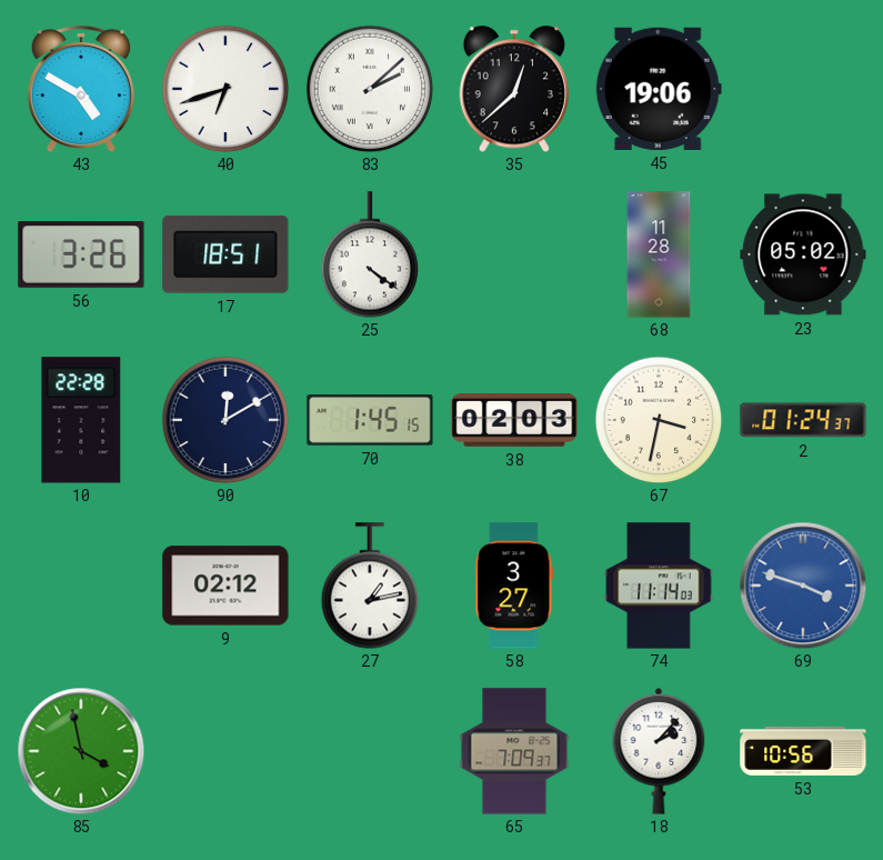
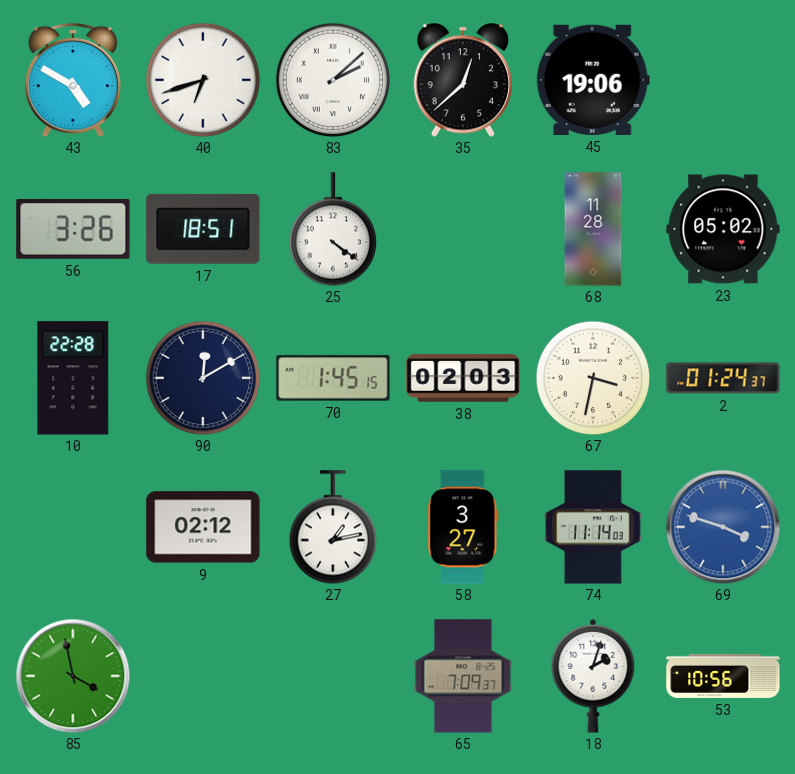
18: 2:07 -> 2:03 (593, 676)
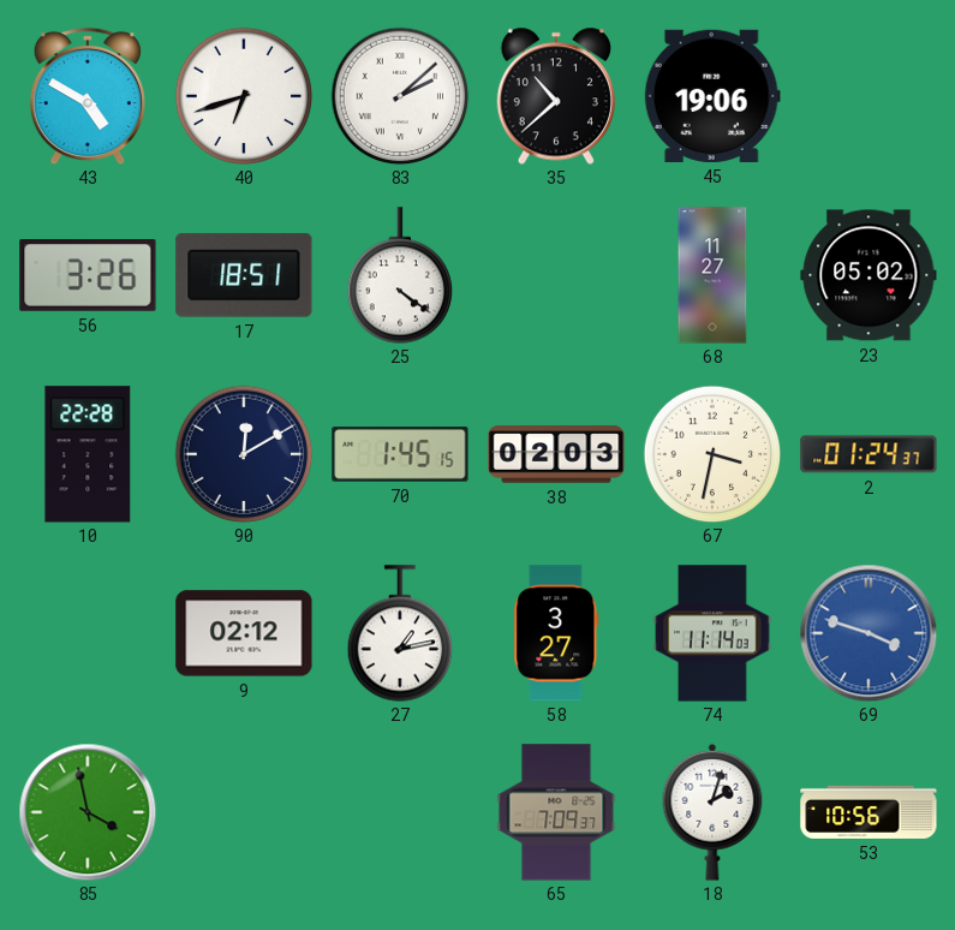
35: 12:38 -> 10:38 (556, 96)
68: 11:28 -> 11:27 (712, 275)
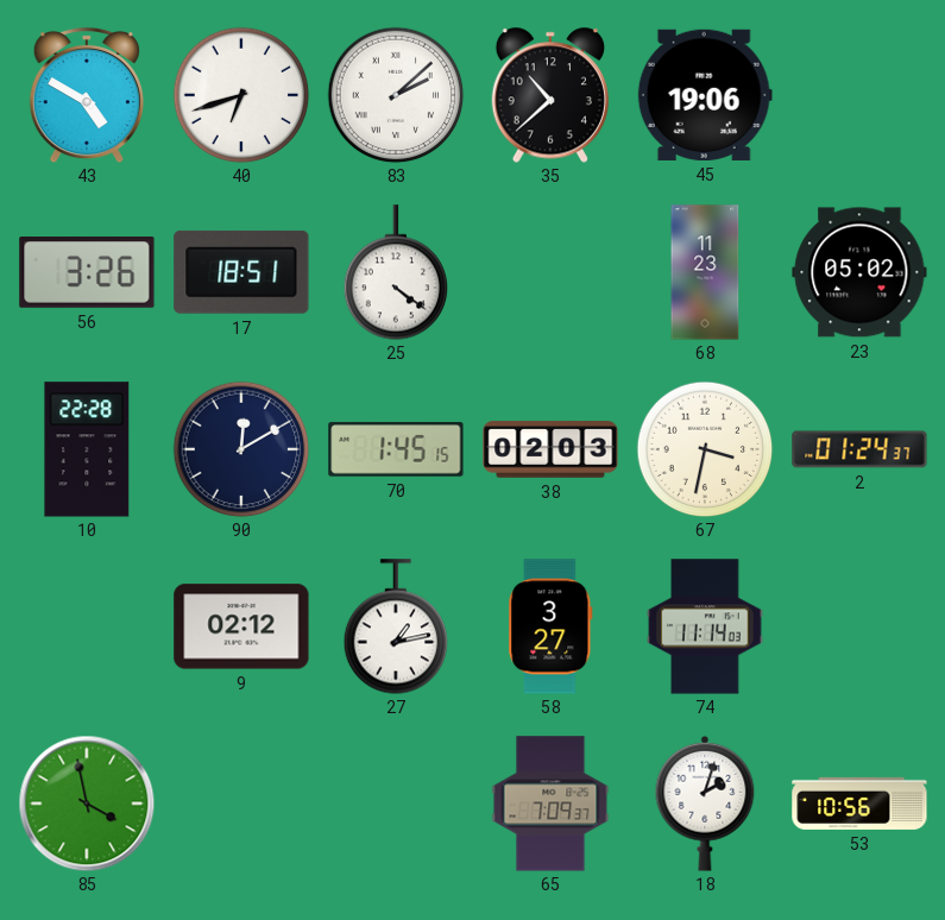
68: 11:27 -> 11:23 (705, 272)
69: 3:48 -> none (869, 633)
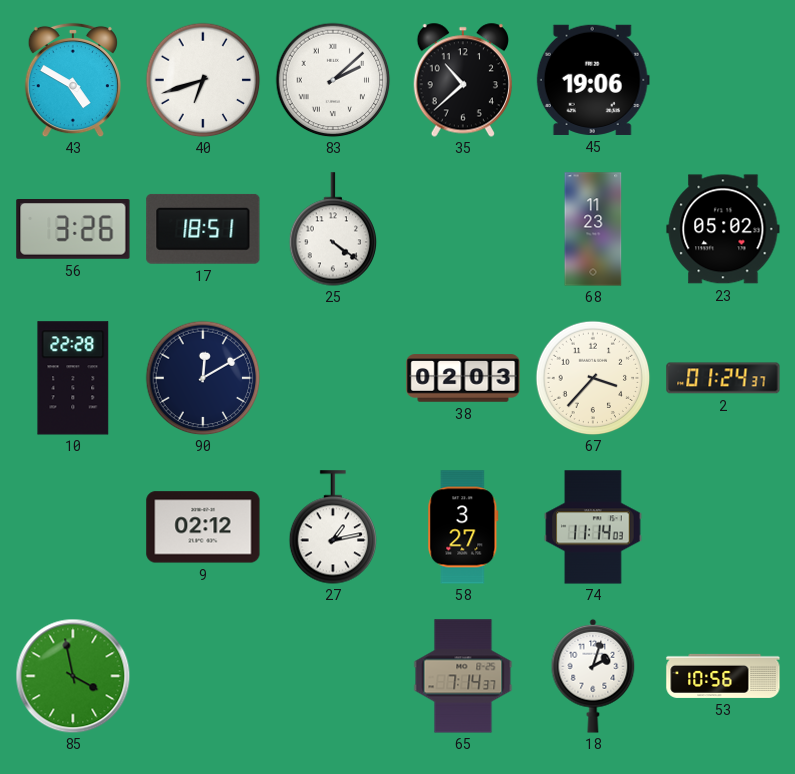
70: 1:45 -> none (396, 449)
67: 3:32 -> 3:37 (593, 378)
65: 7:09 -> 7:14 (463, 676)
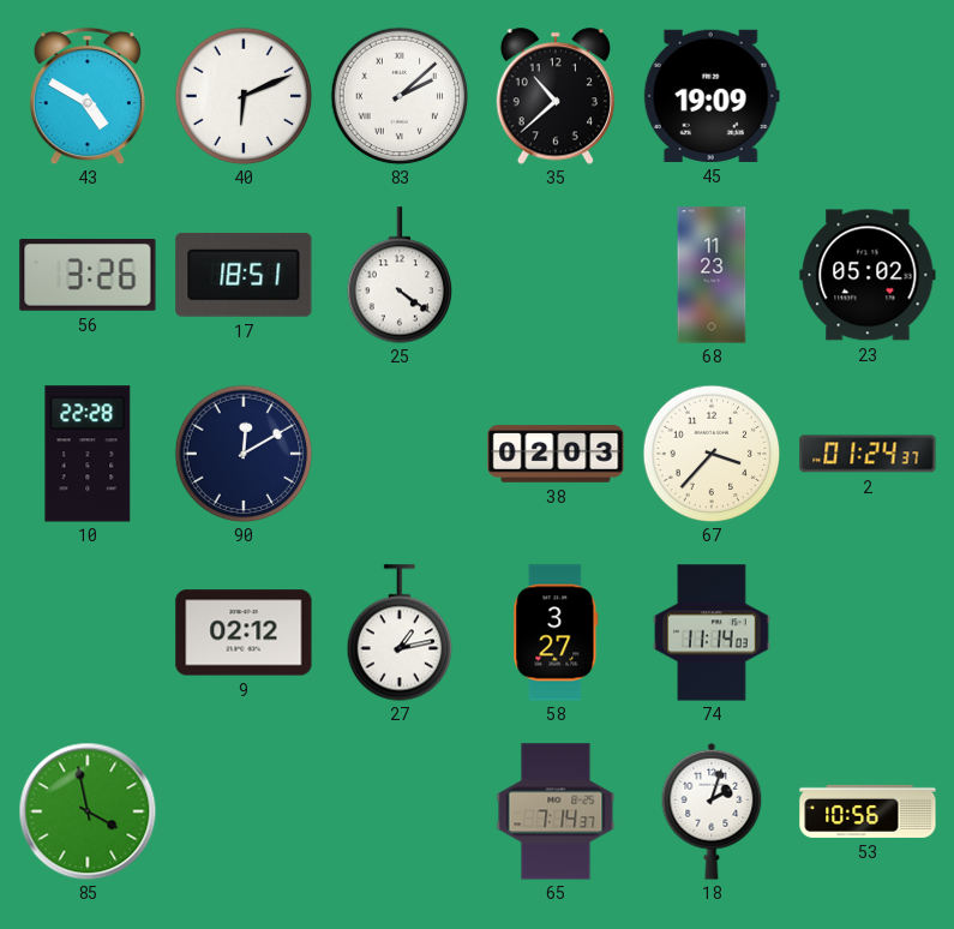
40: 6:42 -> 6:11 (244, 96)
45: 19:06 -> 19:09 (712, 96)
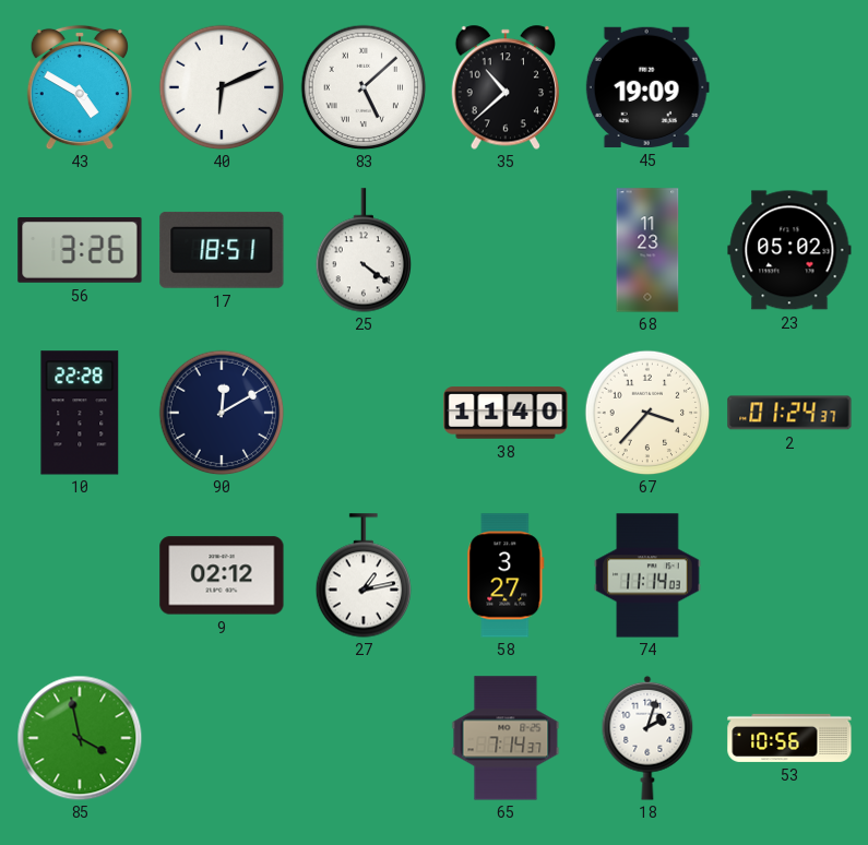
83: 2:08 -> 5:08 (364, 87)
38: 02:03 -> 11:40 (506, 413)
